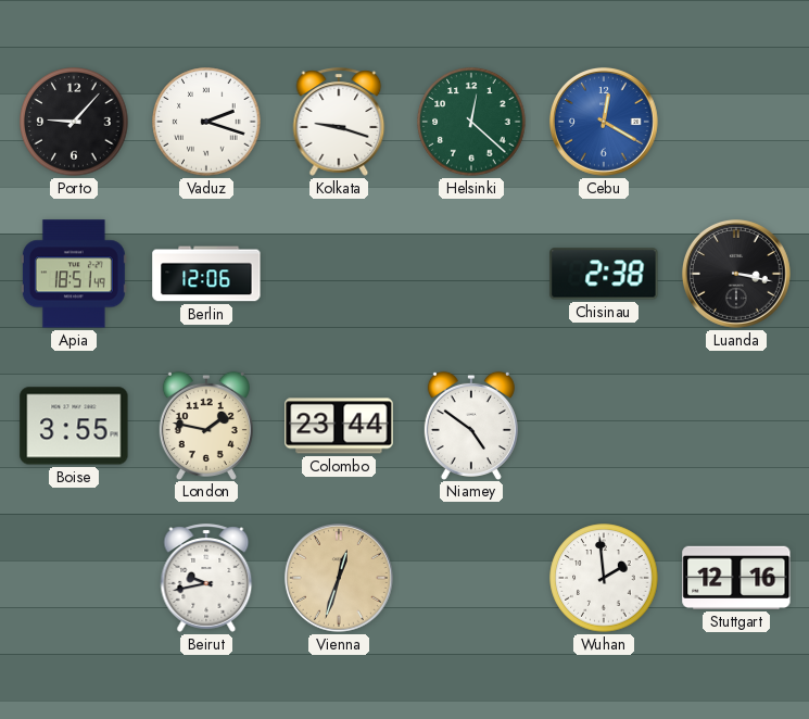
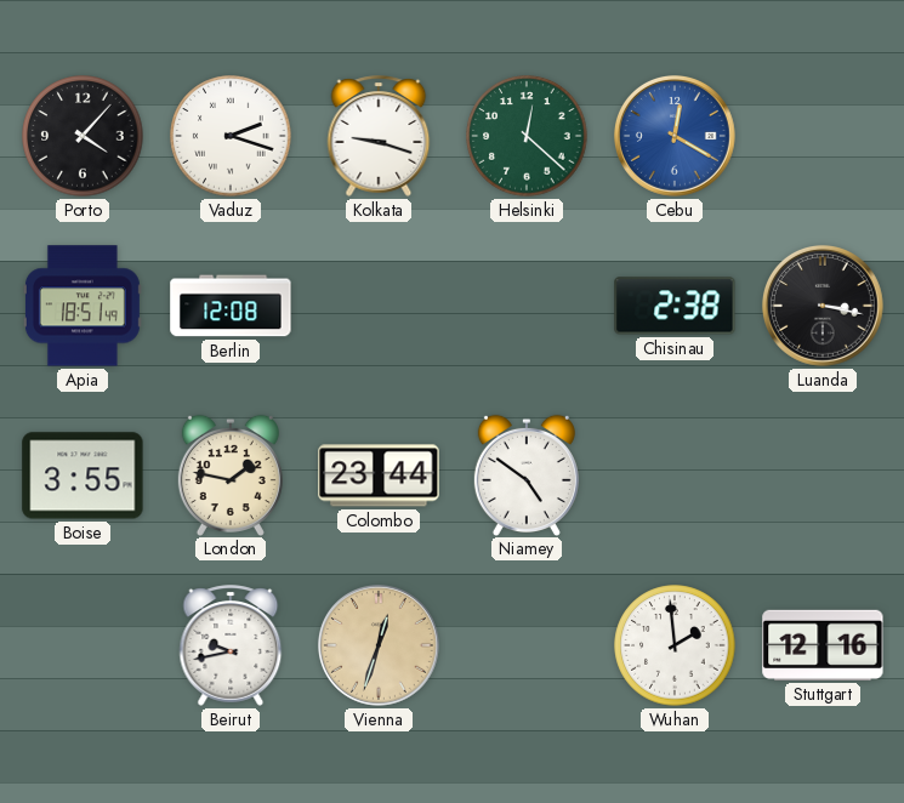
Porto: 9:07 -> 4:07 (83, 136)
Berlin: 12:06 -> 12:08 (231, 306)
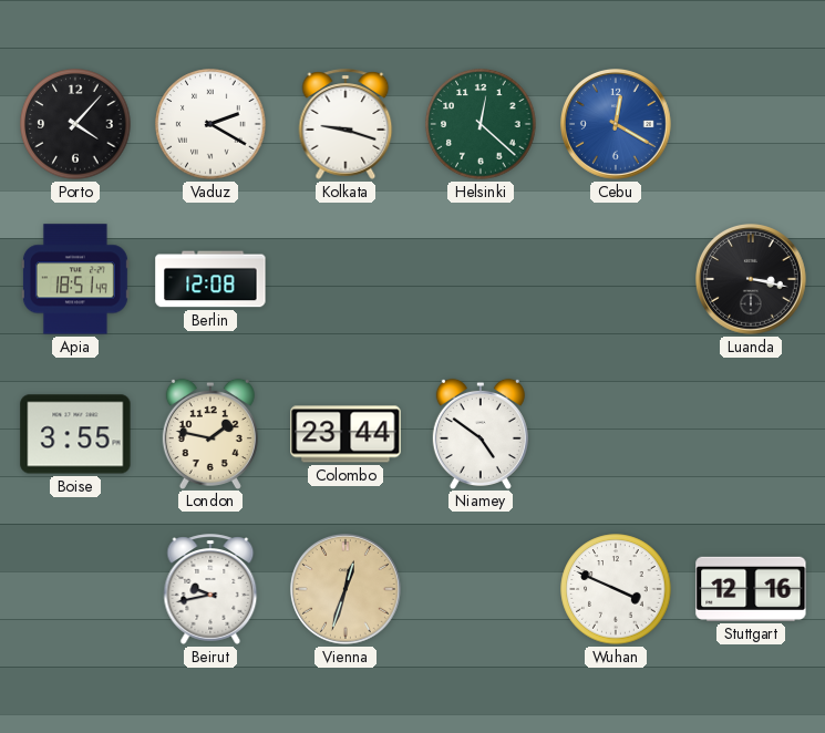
Vaduz: 2:18 -> 2:20 (210, 124)
Chisinau: 2:38 -> none (675, 306)
Wuhan: 1:59 -> 3:49 (616, 589)
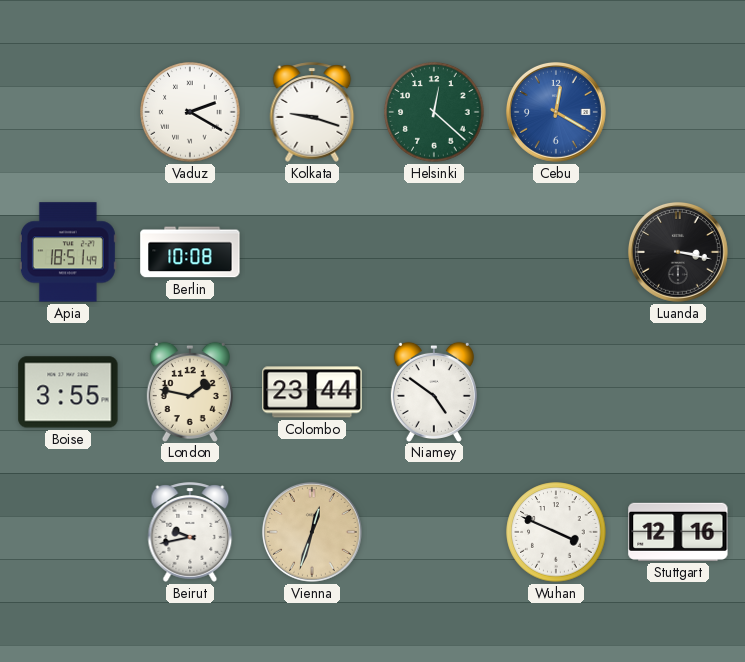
Porto: 4:07 -> none (75, 124)
Berlin: 12:08 -> 10:08 (190, 252)
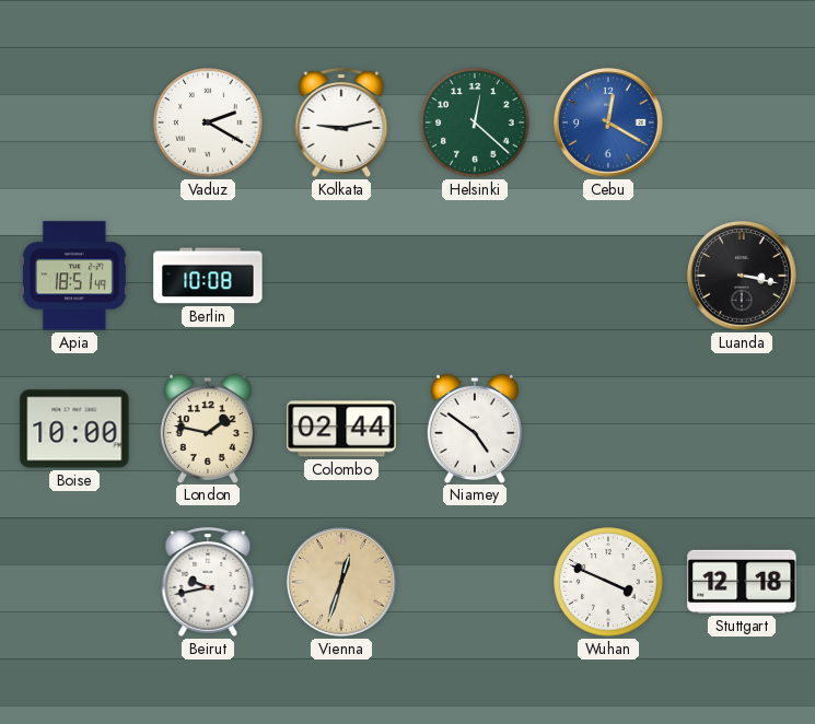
Kolkata: 9:18 -> 9:13 (341, 122)
Boise: 3:55 -> 10:00 (74, 429)
Colombo: 23:44 -> 02:44 (341, 429)
Stuttgart: 12:16 -> 12:18 (742, 582)
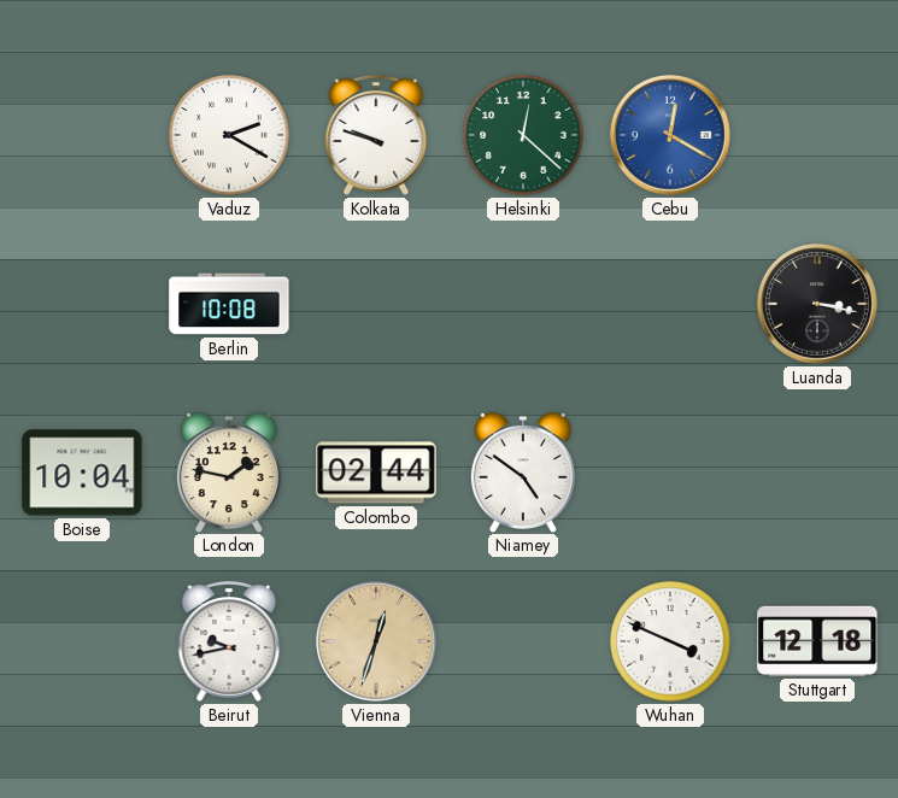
Kolkata: 9:13 -> 9:48 (376, 135)
Apia: 18:51 -> none (74, 276)
Boise: 10:00 -> 10:04 (82, 473)
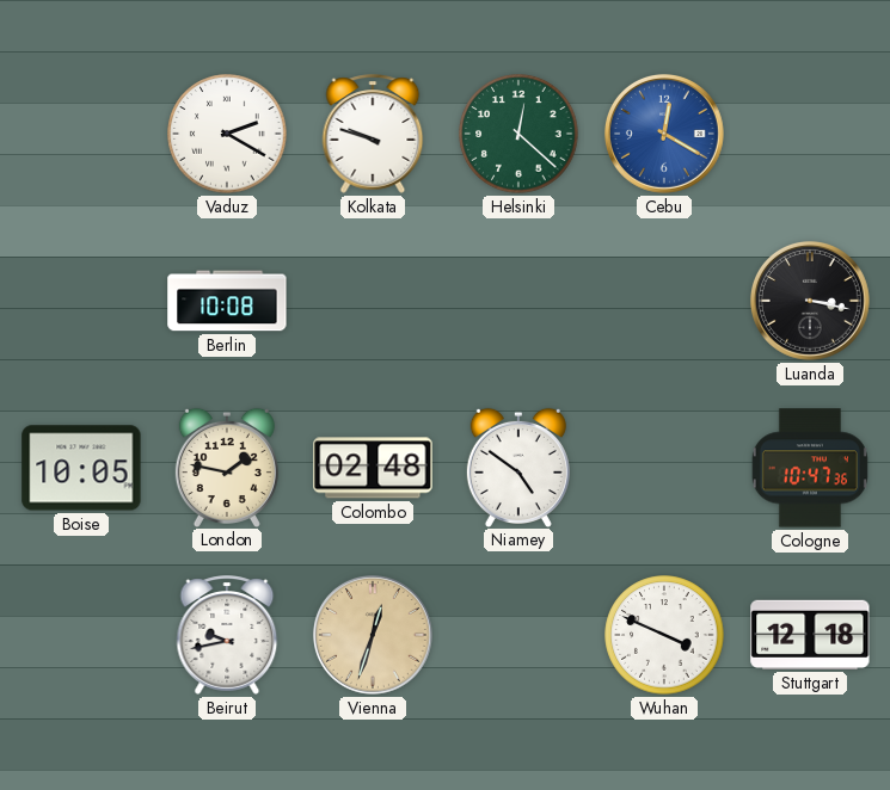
Boise: 10:04 -> 10:05 (81, 468)
Colombo: 02:44 -> 02:48 (373, 468)
Cologne: none -> 10:47 (810, 468)
